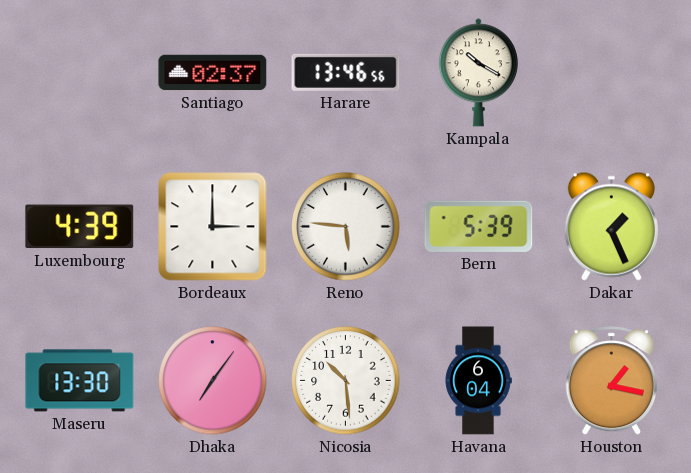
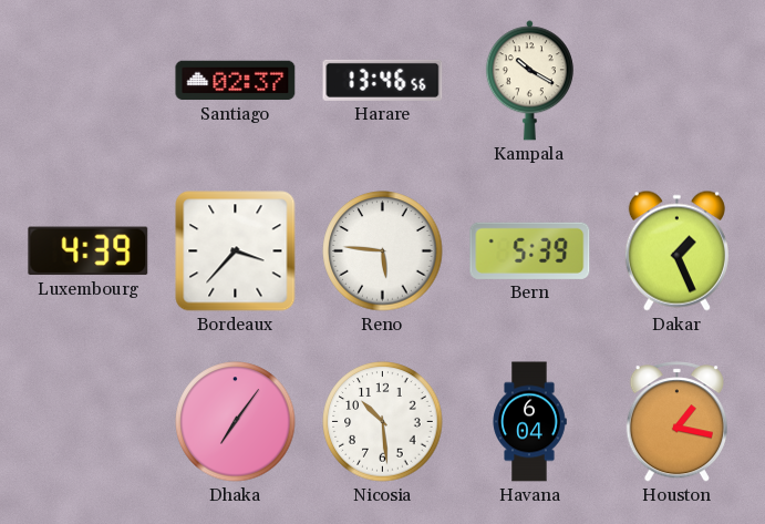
Bordeaux: 3:00 -> 3:37 (236, 251)
Maseru: 13:30 -> none (80, 381)
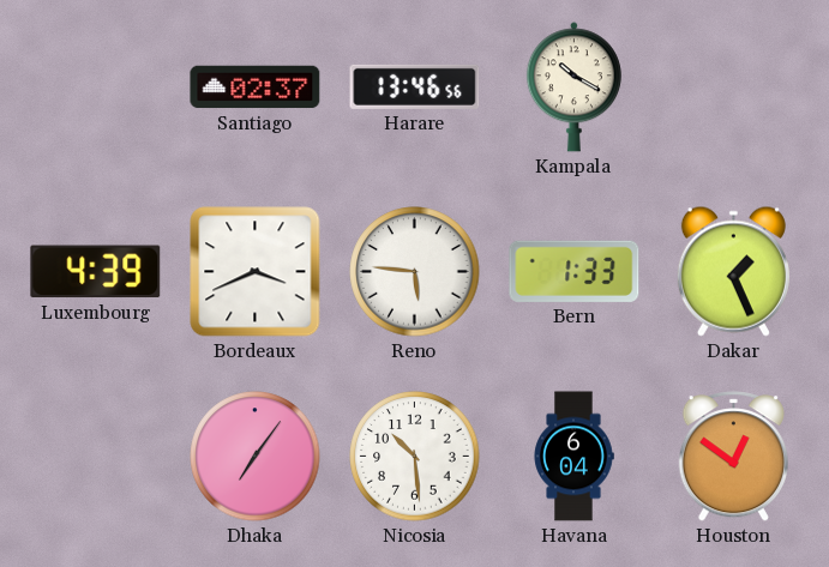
Bordeaux: 3:37 -> 3:41 (256, 272)
Bern: 5:39 -> 1:33 (575, 271)
Houston: 1:17 -> 12:51 (733, 457)
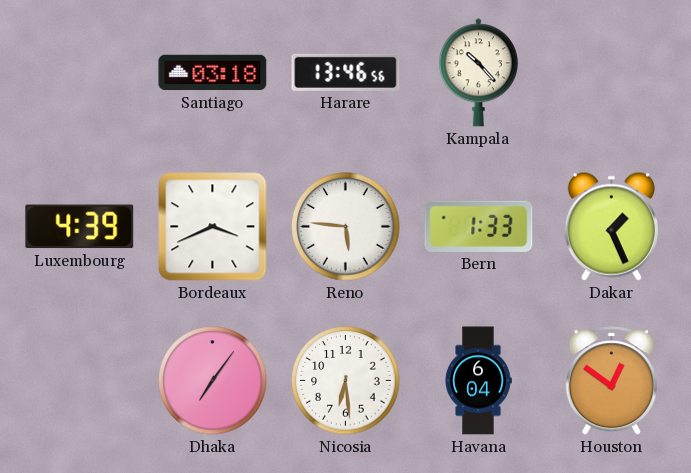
Santiago: 02:37 -> 03:18 (213, 73)
Kampala: 10:20 -> 10:23 (478, 73)
Nicosia: 10:29 -> 6:29 (346, 381)
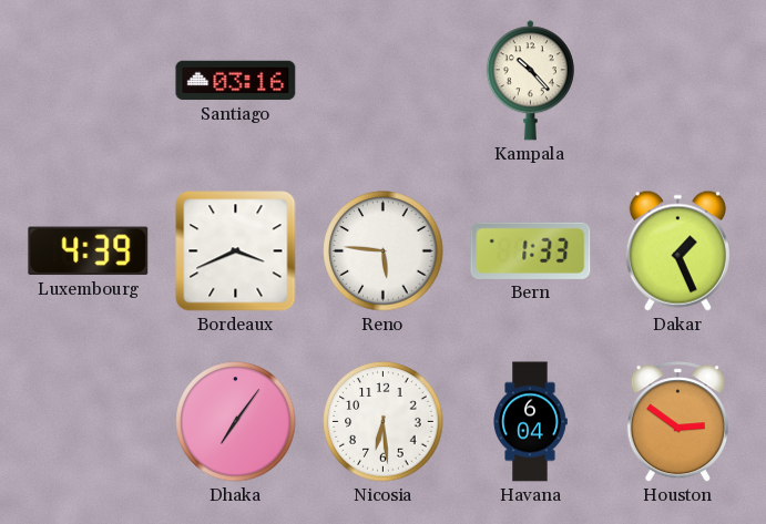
Santiago: 03:18 -> 03:16 (236, 81)
Harare: 13:46 -> none (346, 72)
Houston: 12:51 -> 2:51 (677, 422)
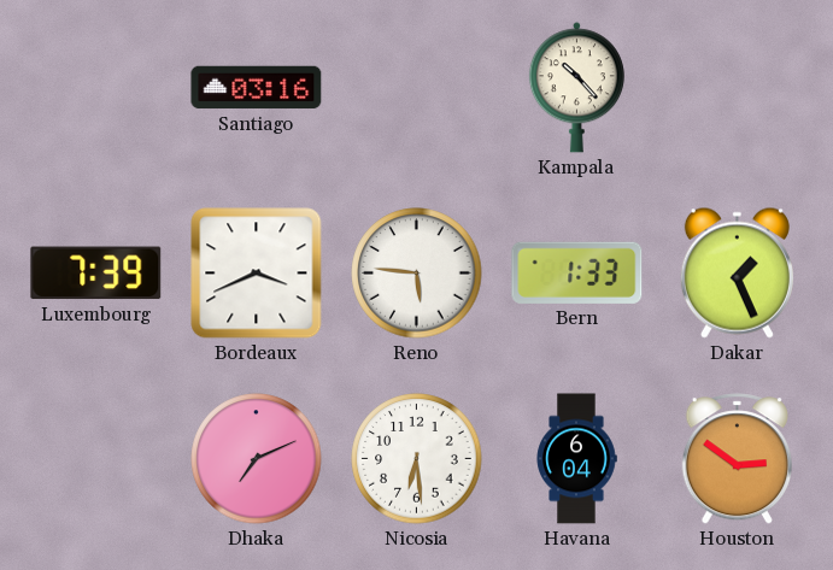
Luxembourg: 4:39 -> 7:39 (96, 274)
Dhaka: 7:06 -> 7:11 (257, 459)
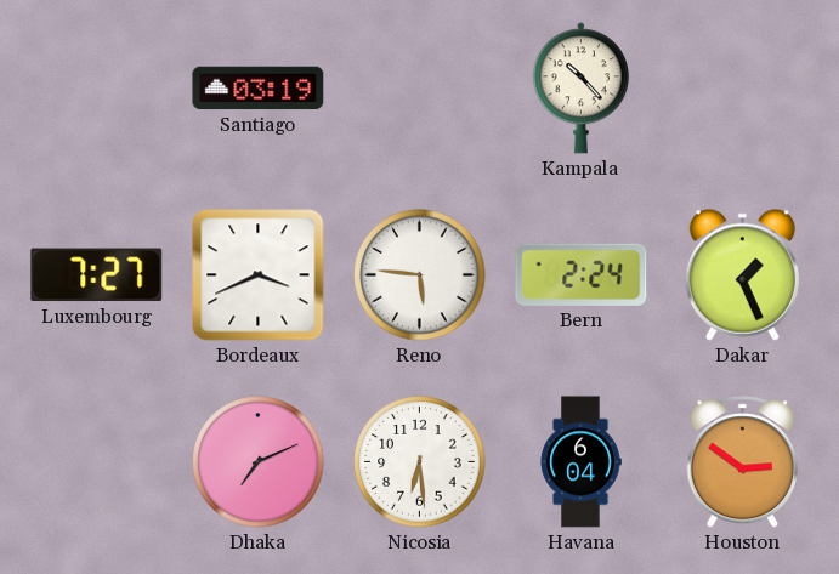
Santiago: 03:16 -> 03:19 (259, 89)
Luxembourg: 7:39 -> 7:27 (97, 275)
Bern: 1:33 -> 2:24 (582, 274)
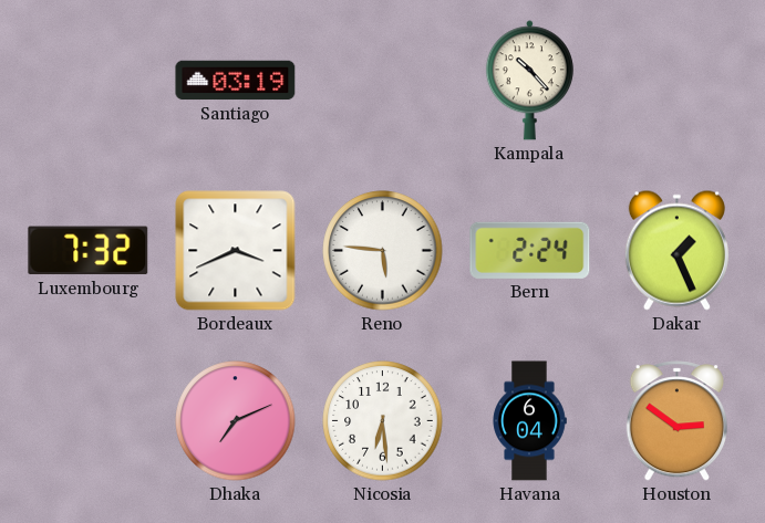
Luxembourg: 7:27 -> 7:32 (89, 251)
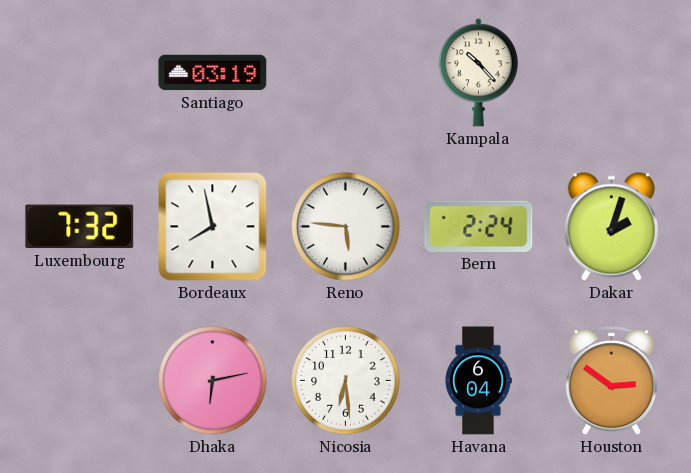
Bordeaux: 3:41 -> 7:58 (213, 227)
Dakar: 1:26 -> 2:03 (611, 226)
Dhaka: 7:11 -> 6:13 (213, 381)
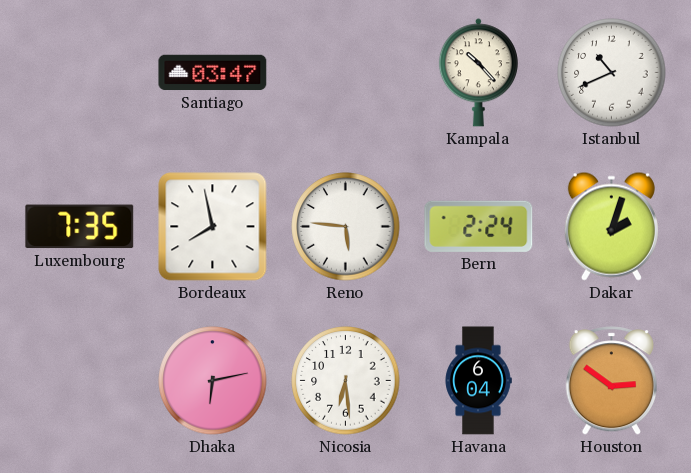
Santiago: 03:19 -> 03:47 (213, 73)
Istanbul: none -> 10:41 (612, 73)
Luxembourg: 7:32 -> 7:35 (80, 227)
